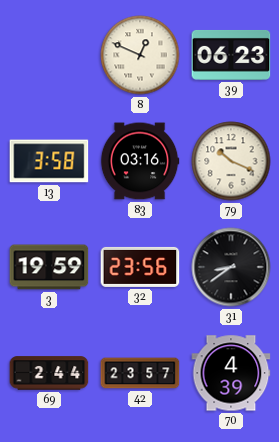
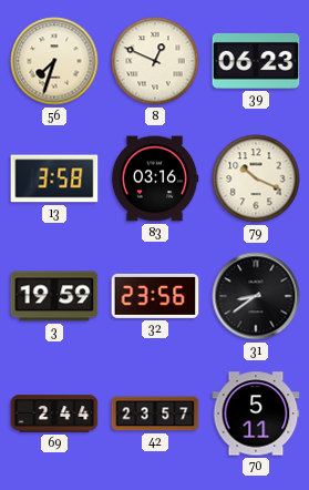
56: none -> 7:33 (54, 61)
70: 4:39 -> 5:11 (256, 414)
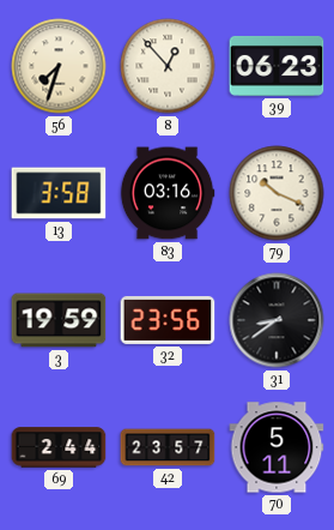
8: 12:49 -> 12:53 (168, 66)
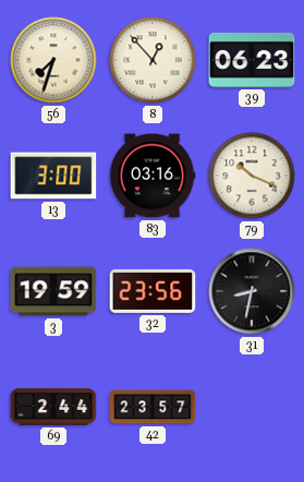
13: 3:58 -> 3:00 (53, 176)
31: 8:39 -> 8:32 (252, 291)
70: 5:11 -> none (277, 447)
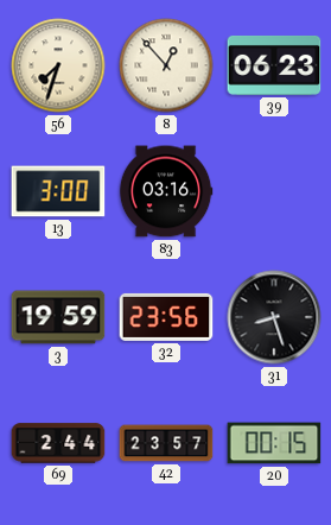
79: 10:19 -> none (252, 176)
31: 8:32 -> 8:27 (274, 317)
20: none -> 00:15 (274, 443)
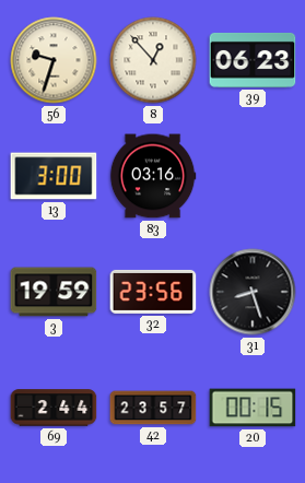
56: 7:33 -> 9:33 (54, 60)
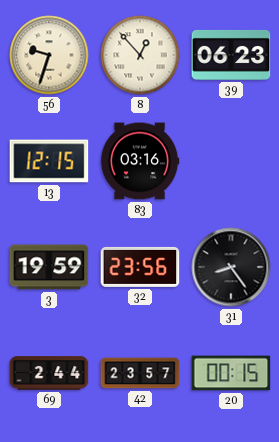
13: 3:00 -> 12:15 (49, 161)
31: 8:27 -> 8:24 (231, 267)
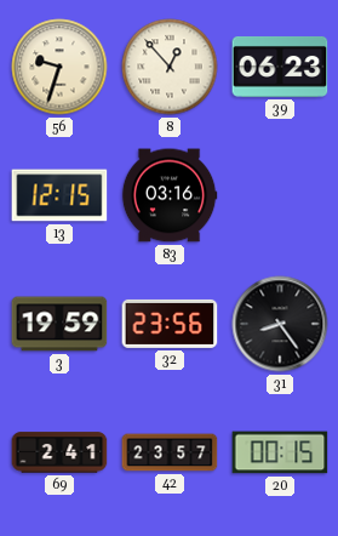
69: 2:44 -> 2:41 (59, 452)
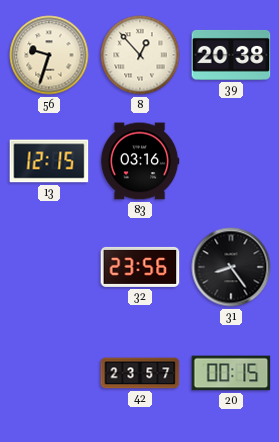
39: 06:23 -> 20:38 (231, 55)
3: 19:59 -> none (59, 324)
69: 2:41 -> none (59, 452)
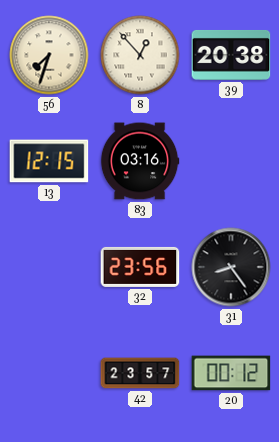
56: 9:33 -> 7:33 (49, 55)
20: 00:15 -> 00:12 (231, 373)
